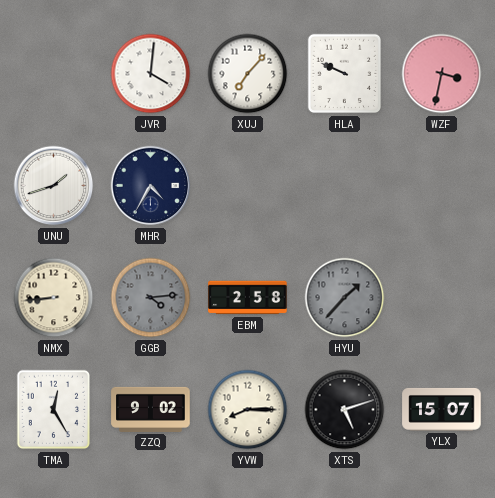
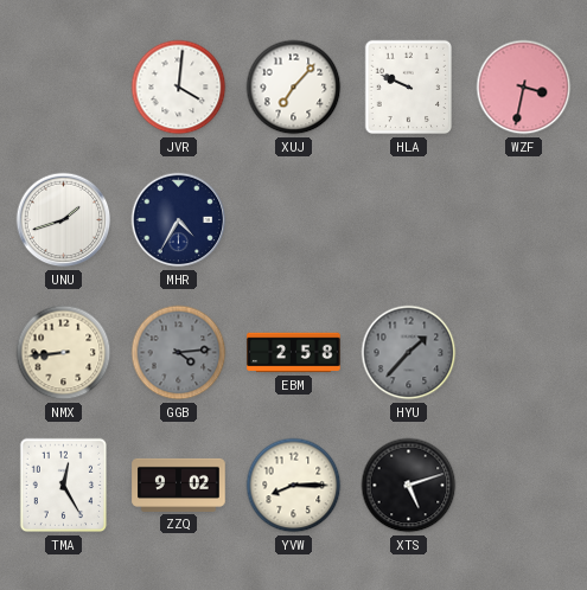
YLX: 15:07 -> none (442, 409)
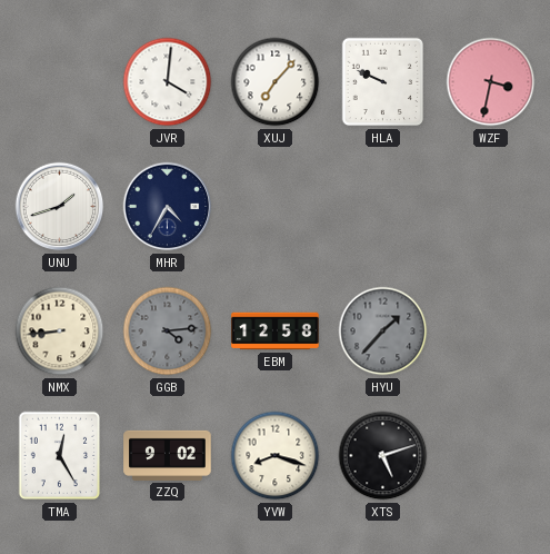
EBM: 2:58 -> 12:58 (276, 332)
YVW: 8:15 -> 8:18 (276, 456)
